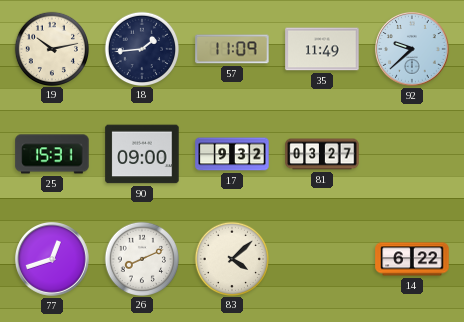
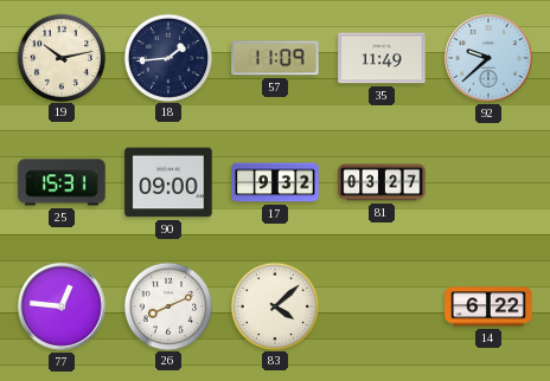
77: 12:42 -> 12:46 (63, 308)
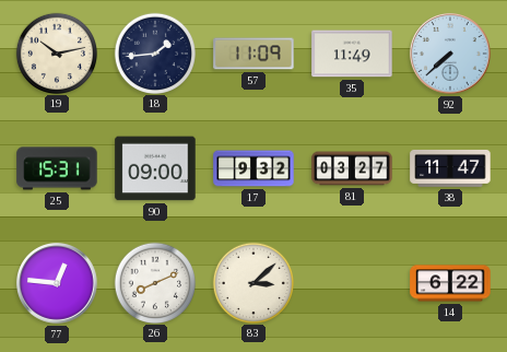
92: 9:38 -> 7:38 (451, 55)
38: none -> 11:47 (450, 168)
83: 4:08 -> 3:08 (252, 282)
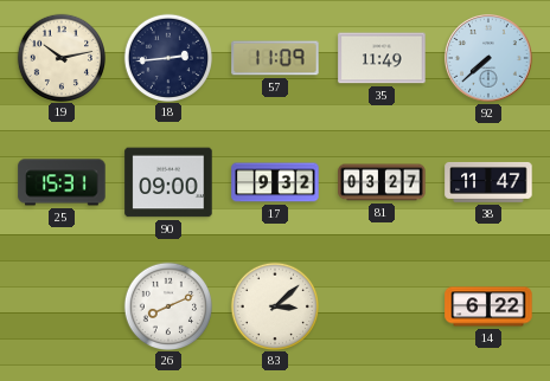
18: 1:44 -> 2:44 (167, 57)
77: 12:46 -> none (58, 284)
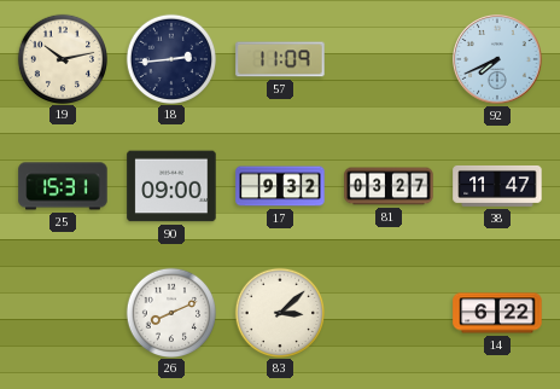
35: 11:49 -> none (382, 58)
92: 7:38 -> 7:41 (498, 60)
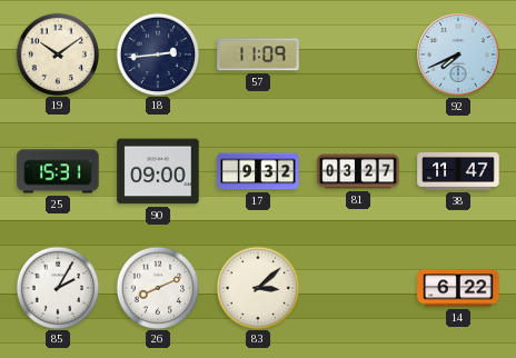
19: 10:13 -> 10:09 (57, 53)
85: none -> 2:05 (57, 287)
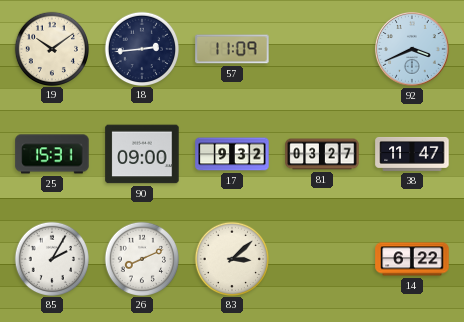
92: 7:41 -> 3:41 (413, 50)
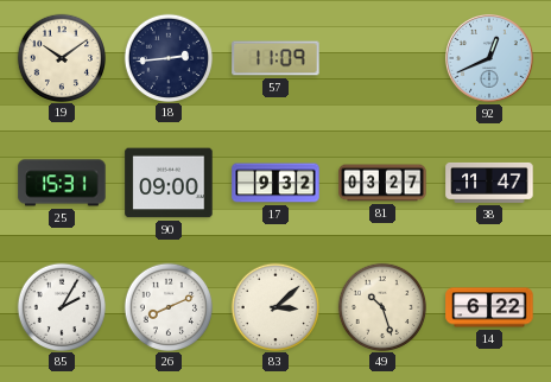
92: 3:41 -> 12:41 (490, 59)
49: none -> 10:27 (381, 306)
